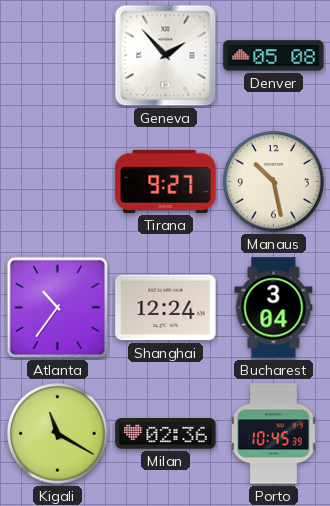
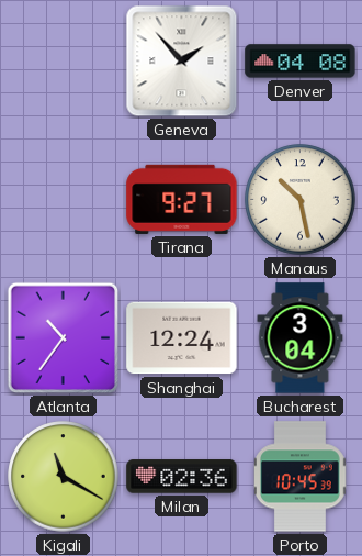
Denver: 05:08 -> 04:08 (301, 62)
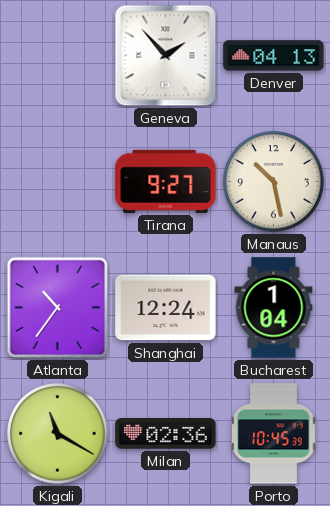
Denver: 04:08 -> 04:13 (274, 56)
Bucharest: 3:04 -> 1:04 (274, 308)
